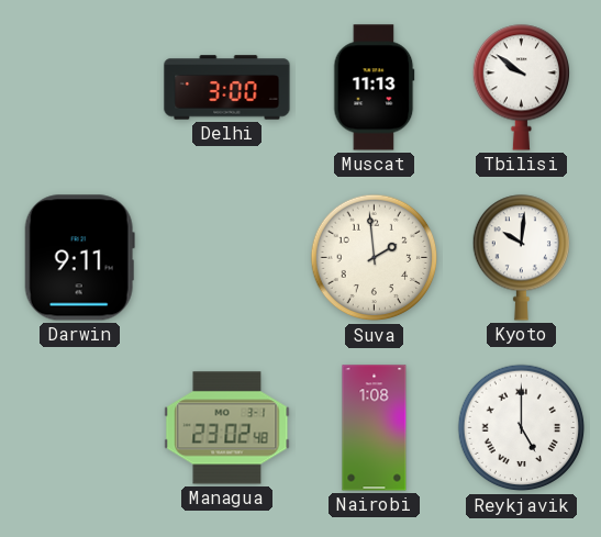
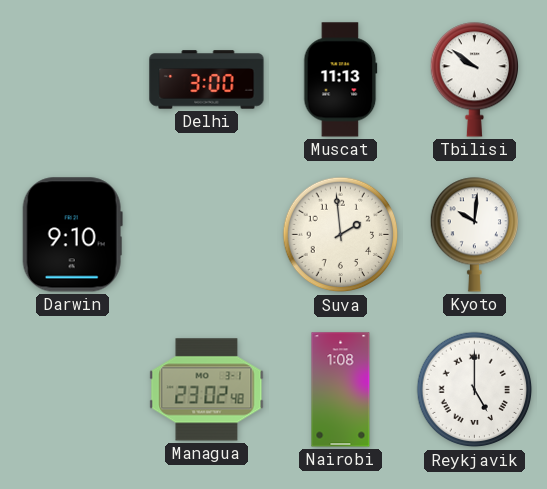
Darwin: 9:11 -> 9:10 (72, 235)
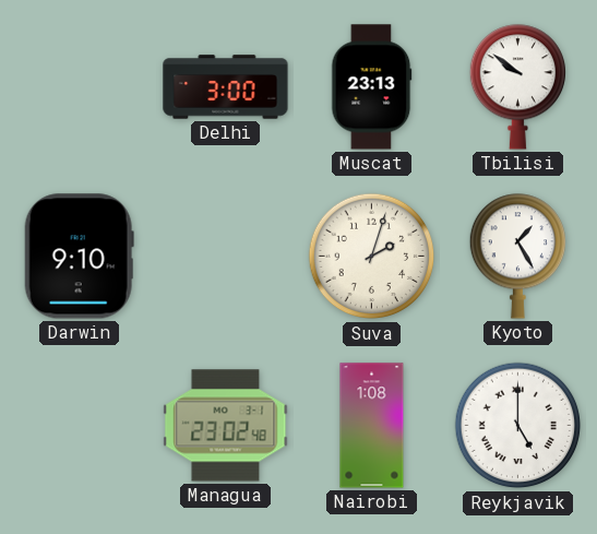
Muscat: 11:13 -> 23:13 (372, 87)
Suva: 1:59 -> 2:03 (372, 257)
Kyoto: 10:01 -> 1:25 (517, 257)
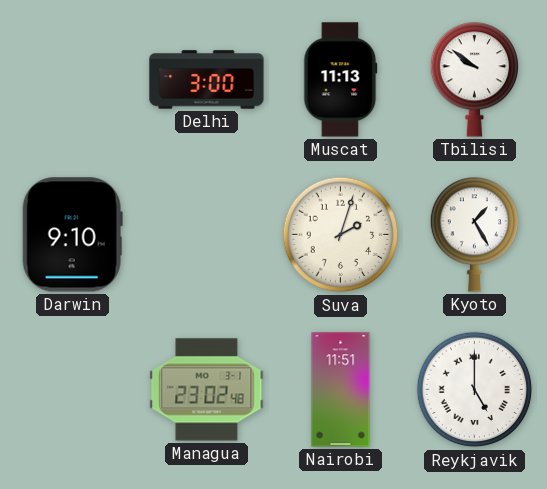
Muscat: 23:13 -> 11:13 (341, 80)
Nairobi: 1:08 -> 11:51 (341, 390)
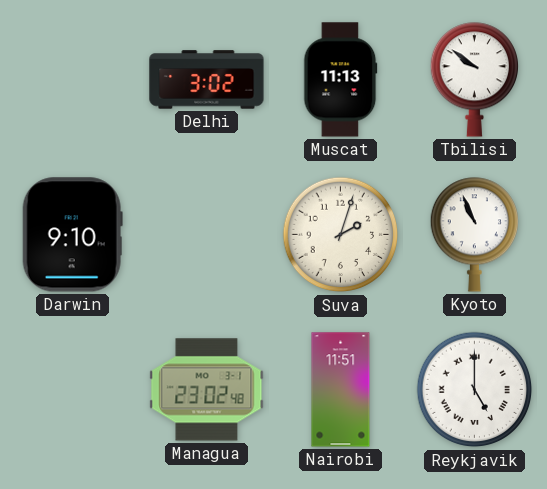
Delhi: 3:00 -> 3:02 (207, 80)
Kyoto: 1:25 -> 10:56 (474, 235)
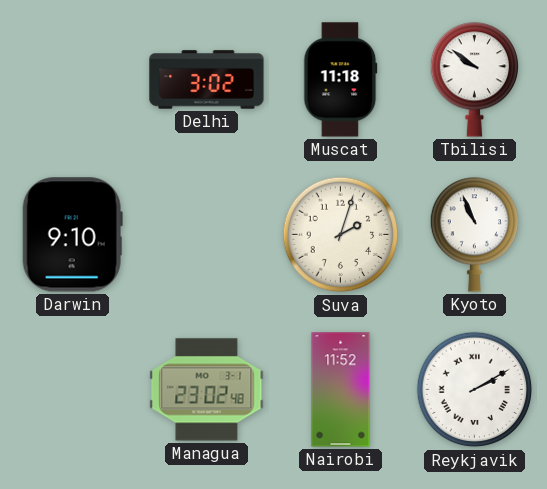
Muscat: 11:13 -> 11:18 (341, 80)
Nairobi: 11:51 -> 11:52 (341, 390)
Reykjavik: 5:00 -> 2:10 (475, 390)
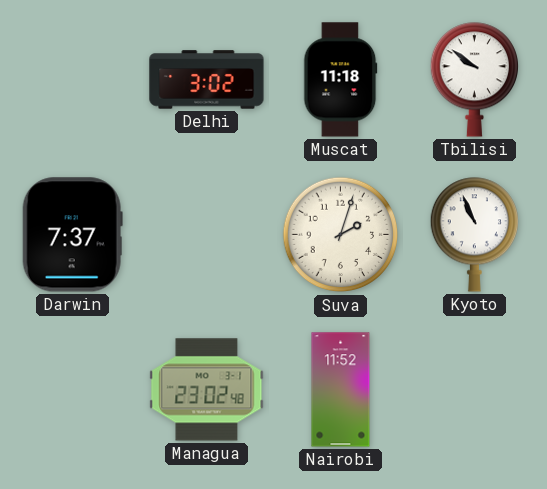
Darwin: 9:10 -> 7:37 (72, 235)
Reykjavik: 2:10 -> none (475, 390)
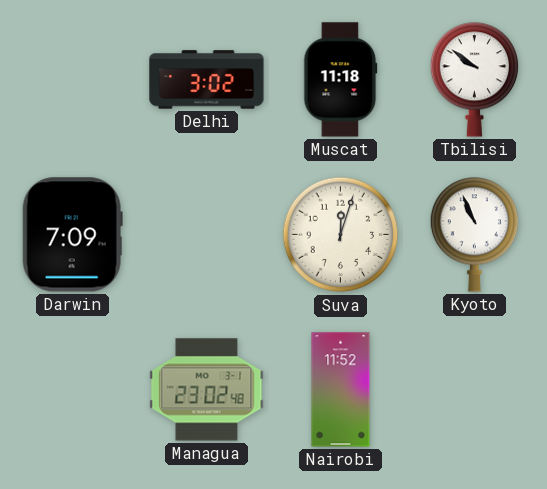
Darwin: 7:37 -> 7:09 (72, 235)
Suva: 2:03 -> 12:03 (341, 235)
